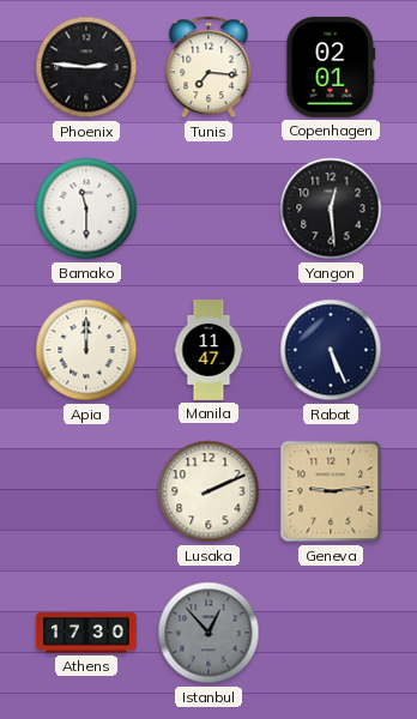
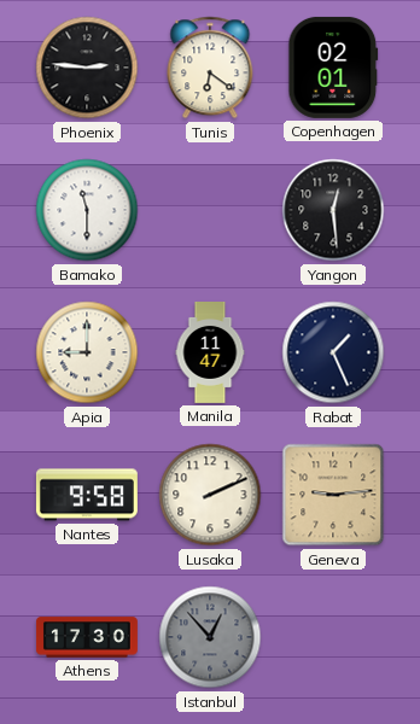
Tunis: 7:16 -> 6:21 (210, 68)
Apia: 12:00 -> 9:00 (87, 352)
Rabat: 5:26 -> 1:26 (333, 352)
Nantes: none -> 9:58 (87, 495)
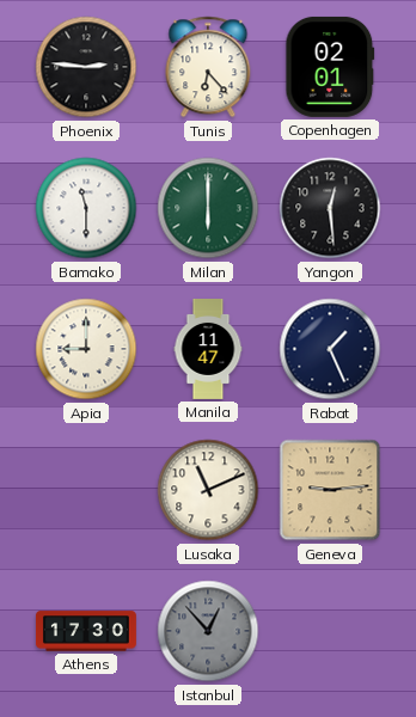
Tunis: 6:21 -> 6:23 (208, 67)
Milan: none -> 6:00 (208, 208)
Nantes: 9:58 -> none (87, 495)
Lusaka: 2:11 -> 11:11 (208, 490)
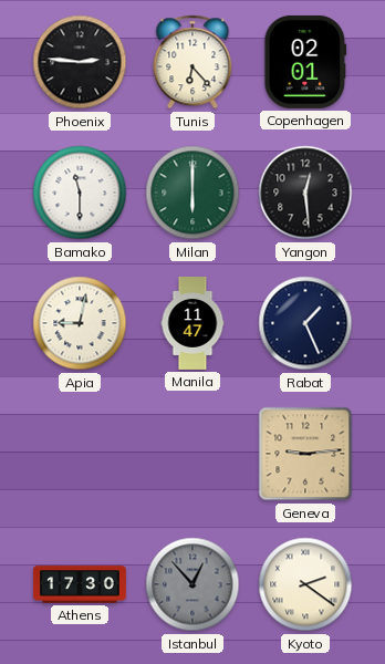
Apia: 9:00 -> 9:02 (80, 323)
Lusaka: 11:11 -> none (208, 490)
Kyoto: none -> 2:21 (305, 584)
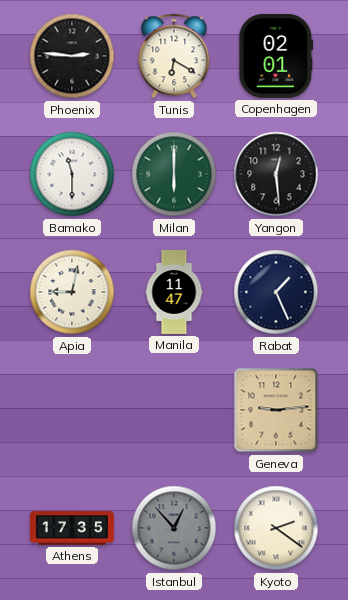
Tunis: 6:23 -> 6:20 (174, 56)
Athens: 17:30 -> 17:35 (72, 528)
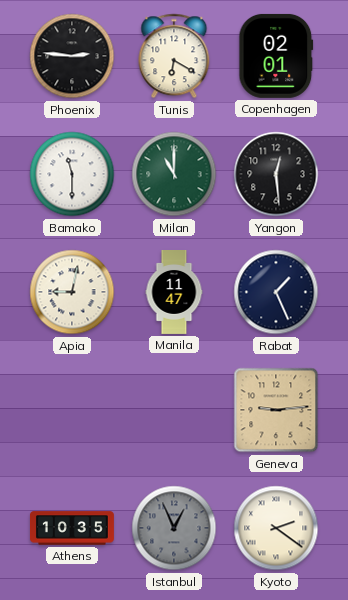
Milan: 6:00 -> 11:00 (174, 174)
Athens: 17:35 -> 10:35 (72, 528)
Istanbul: 12:53 -> 12:56 (174, 528)
